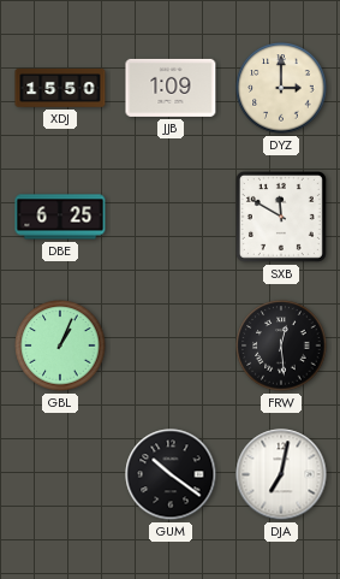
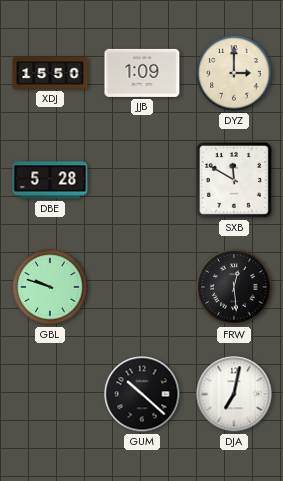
DBE: 6:25 -> 5:28 (50, 180)
GBL: 1:04 -> 9:48 (50, 287)
GUM: 10:21 -> 10:22 (142, 394)
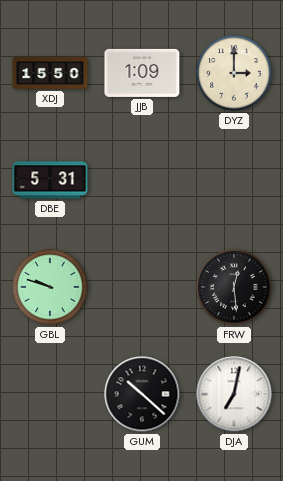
DBE: 5:28 -> 5:31 (50, 180)
SXB: 11:50 -> none (234, 180)
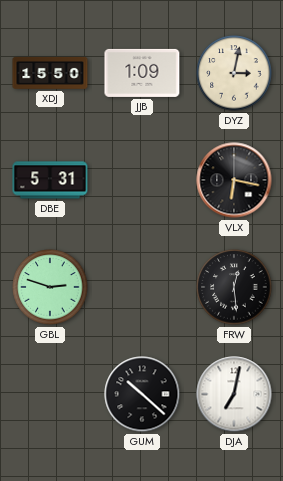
DYZ: 3:00 -> 3:02 (234, 73)
VLX: none -> 6:17 (234, 180)
GBL: 9:48 -> 2:48 (50, 287)
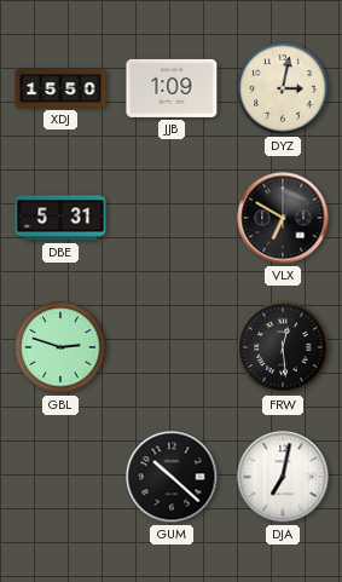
VLX: 6:17 -> 6:50 (283, 218)
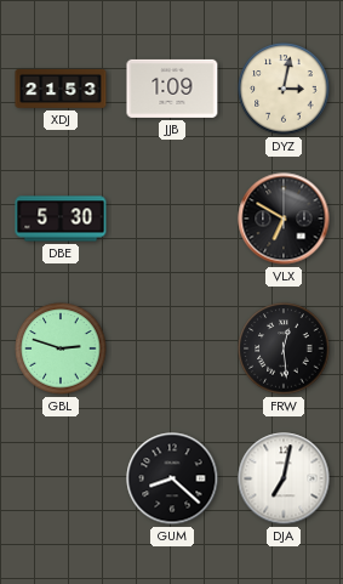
XDJ: 15:50 -> 21:53 (61, 89)
DBE: 5:31 -> 5:30 (61, 219)
GUM: 10:22 -> 8:22 (172, 478)
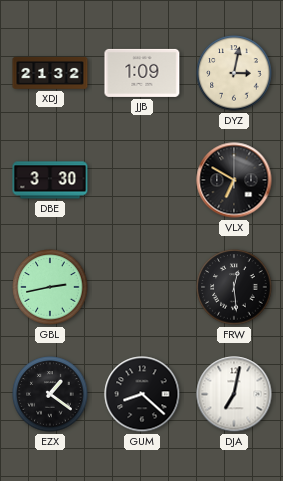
XDJ: 21:53 -> 21:32 (50, 73)
DBE: 5:30 -> 3:30 (50, 180)
GBL: 2:48 -> 2:43 (50, 287)
EZX: none -> 1:21 (50, 394)
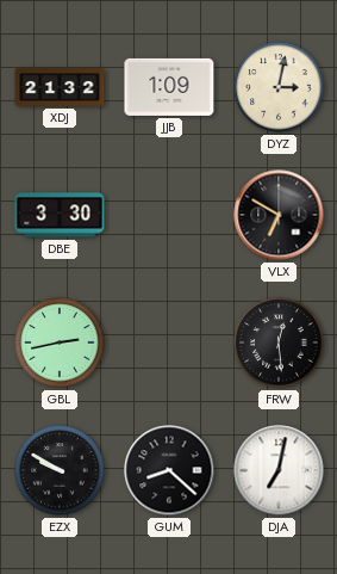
EZX: 1:21 -> 9:50 (60, 470)
